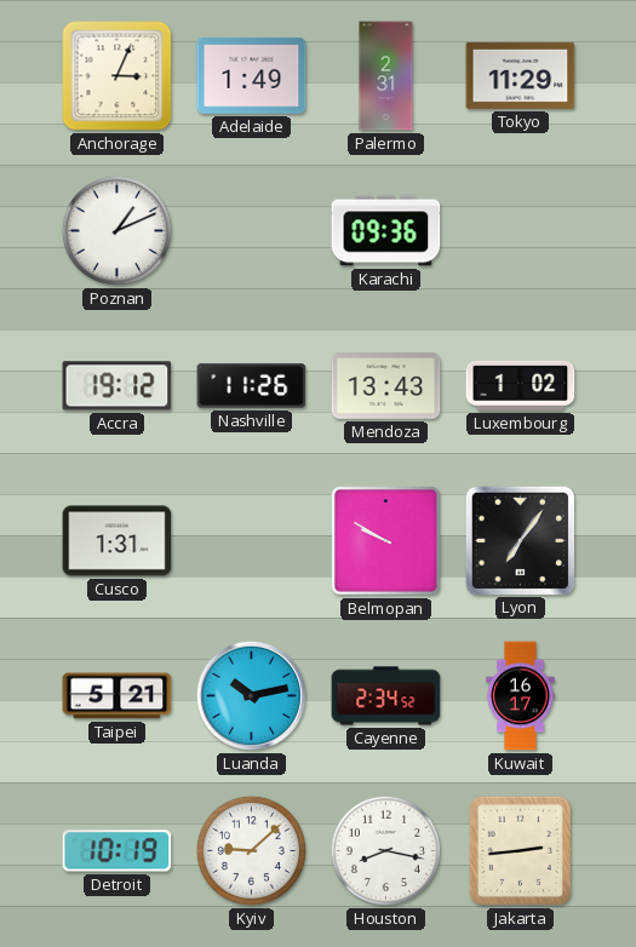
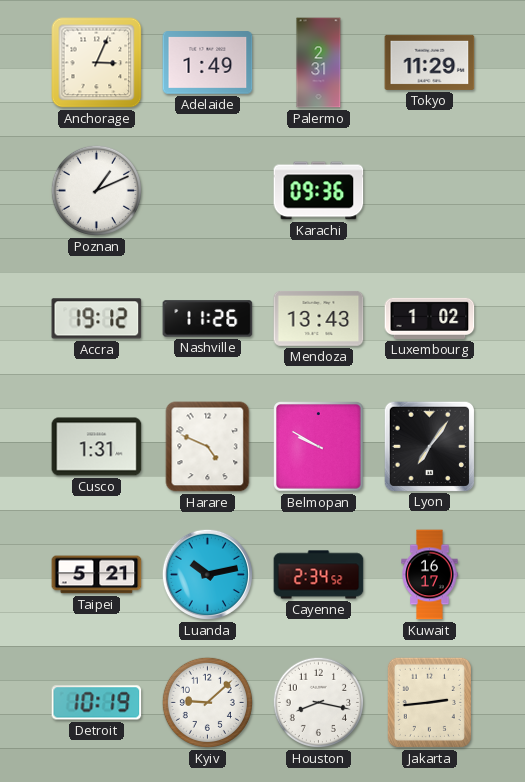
Harare: none -> 4:49 (208, 447)
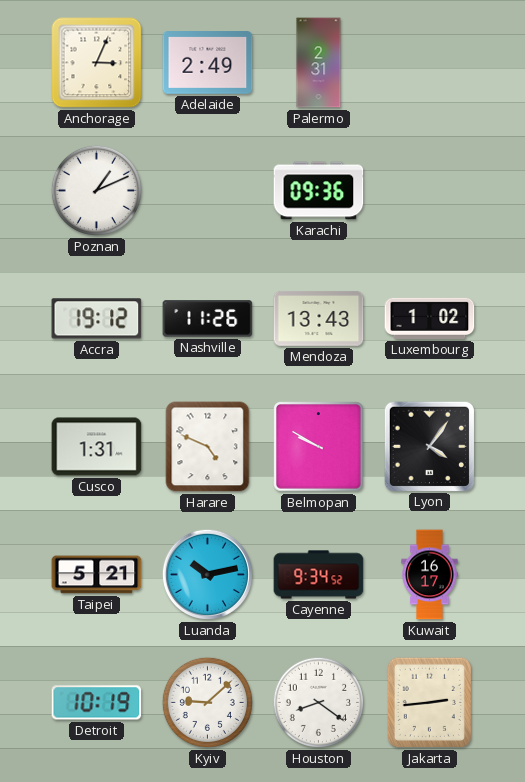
Adelaide: 1:49 -> 2:49 (208, 63)
Tokyo: 11:29 -> none (430, 62)
Lyon: 7:06 -> 4:06 (429, 446)
Cayenne: 2:34 -> 9:34 (319, 575)
Houston: 8:17 -> 8:21 (318, 702)
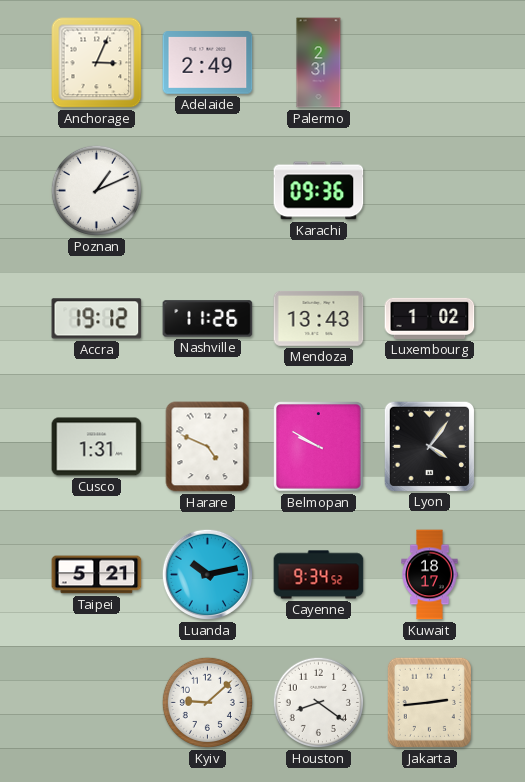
Kuwait: 16:17 -> 18:17 (430, 575)
Detroit: 10:19 -> none (97, 703)
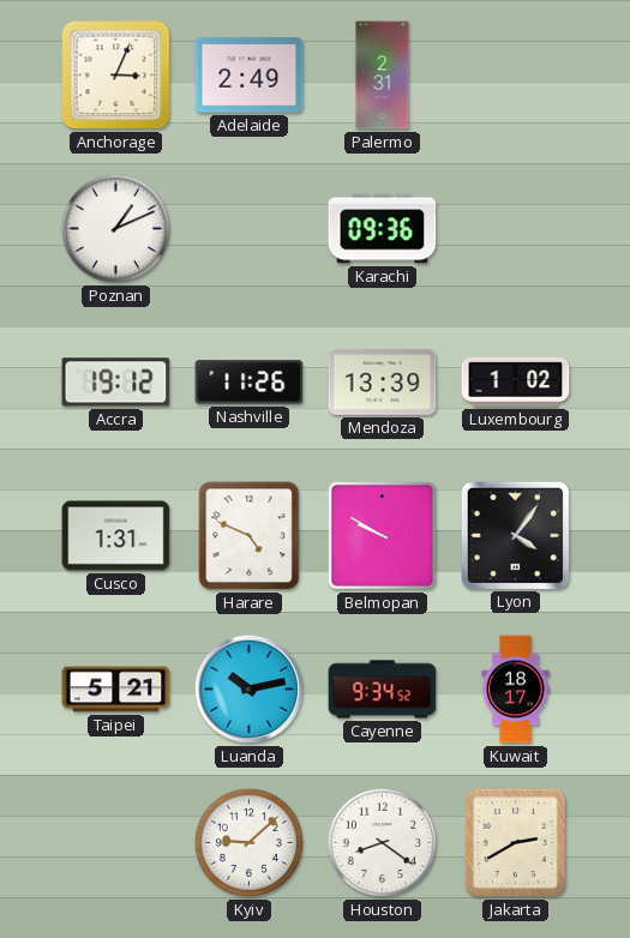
Mendoza: 13:43 -> 13:39 (383, 383)
Jakarta: 2:44 -> 2:40 (515, 842)
